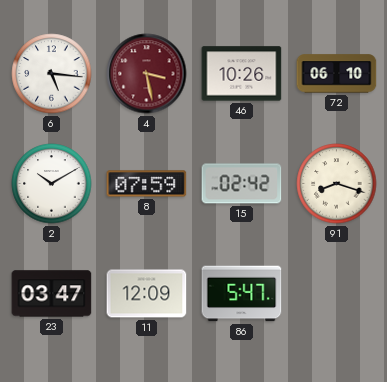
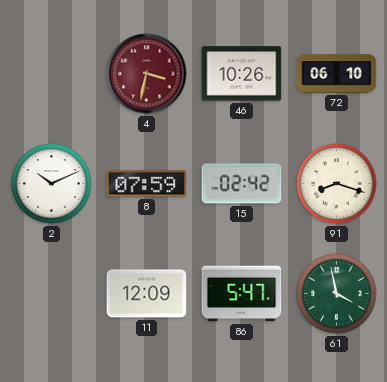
6: 5:16 -> none (52, 74)
4: 3:28 -> 3:32 (147, 74)
2: 10:10 -> 10:11 (52, 184)
23: 03:47 -> none (52, 294)
61: none -> 3:58 (337, 294)
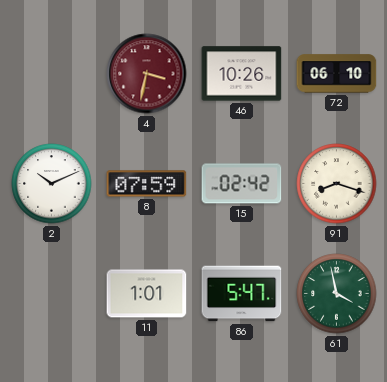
11: 12:09 -> 1:01 (147, 294)
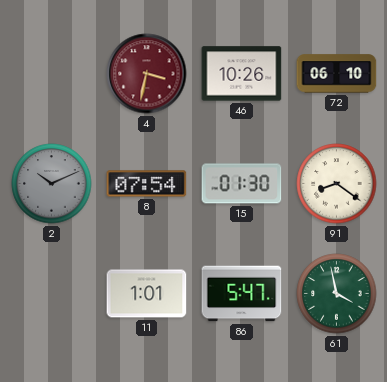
2 dial: white -> grey (52, 184)
8: 07:59 -> 07:54 (147, 184)
15: 02:42 -> 01:30 (242, 184)
91: 8:18 -> 8:21 (337, 184)
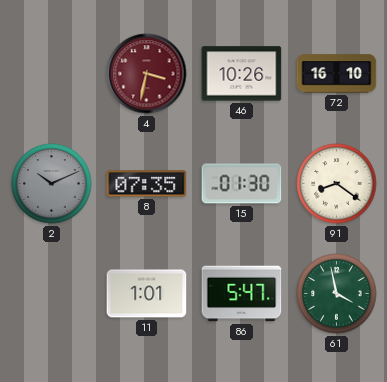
72: 06:10 -> 16:10 (337, 74)
8: 07:54 -> 07:35 (147, 184)
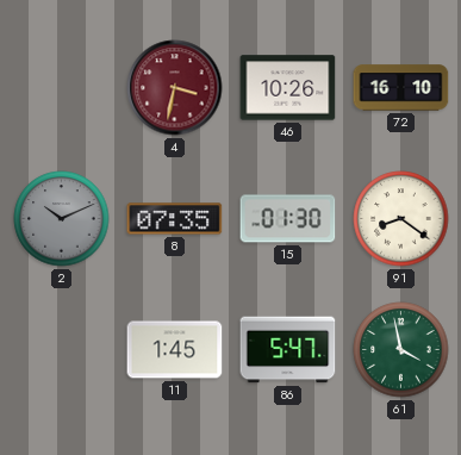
11: 1:01 -> 1:45 (175, 350)
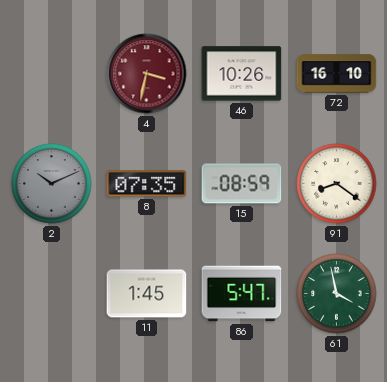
15: 01:30 -> 08:59 (242, 184)
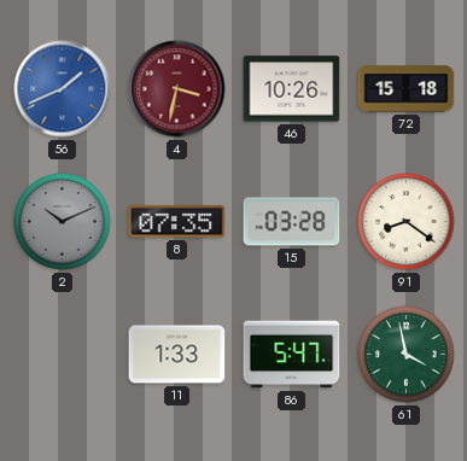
56: none -> 1:41 (63, 89)
72: 16:10 -> 15:18 (407, 89)
15: 08:59 -> 03:28 (292, 222)
11: 1:45 -> 1:33 (177, 355)
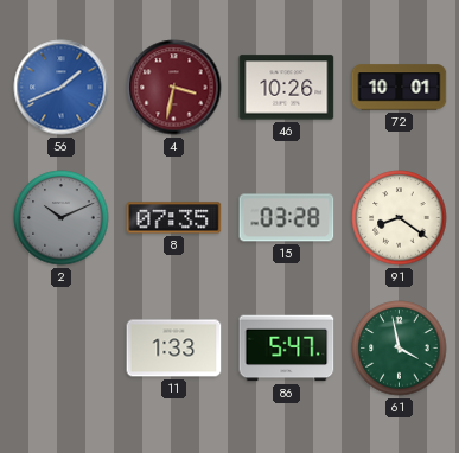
72: 15:18 -> 10:01 (400, 88)
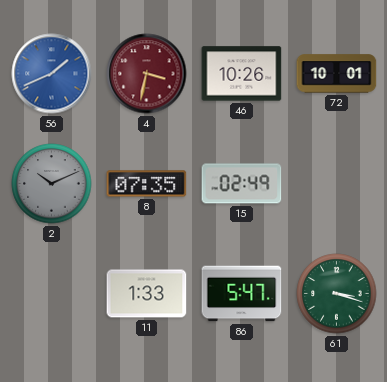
15: 03:28 -> 02:49 (242, 184)
91: 8:21 -> none (400, 218)
61: 3:58 -> 3:18 (337, 294)
